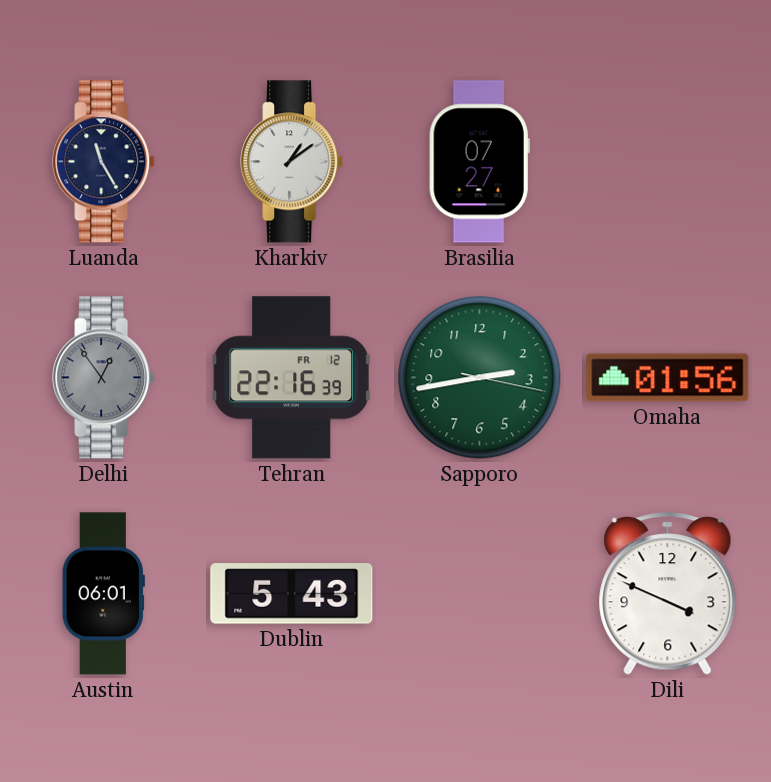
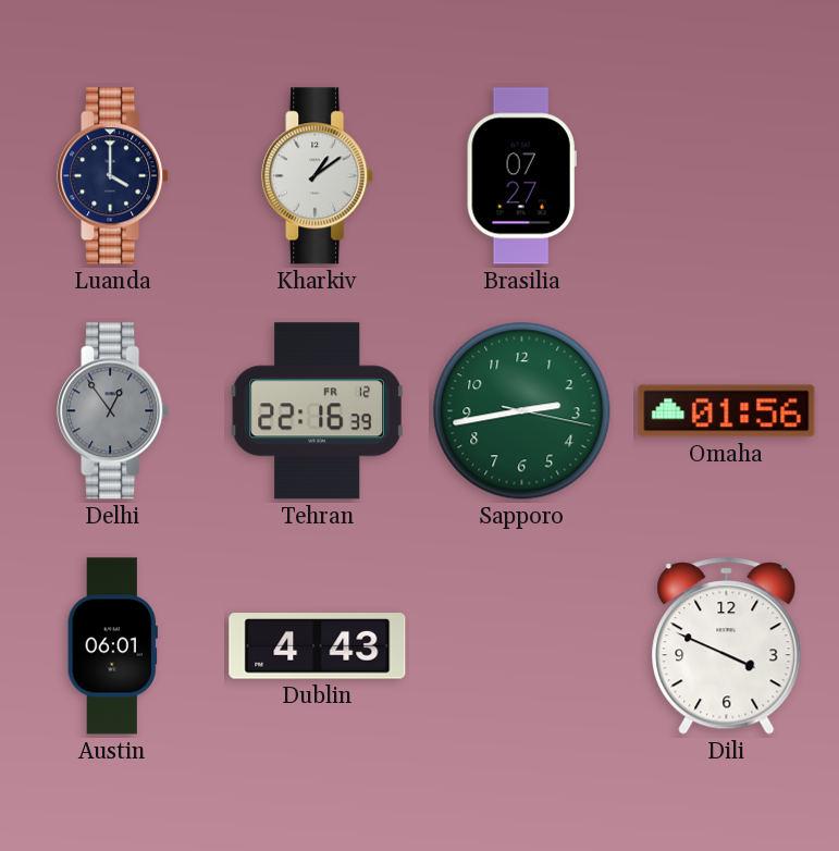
Luanda: 11:25 -> 4:00 (113, 176)
Dublin: 5:43 -> 4:43 (318, 646)
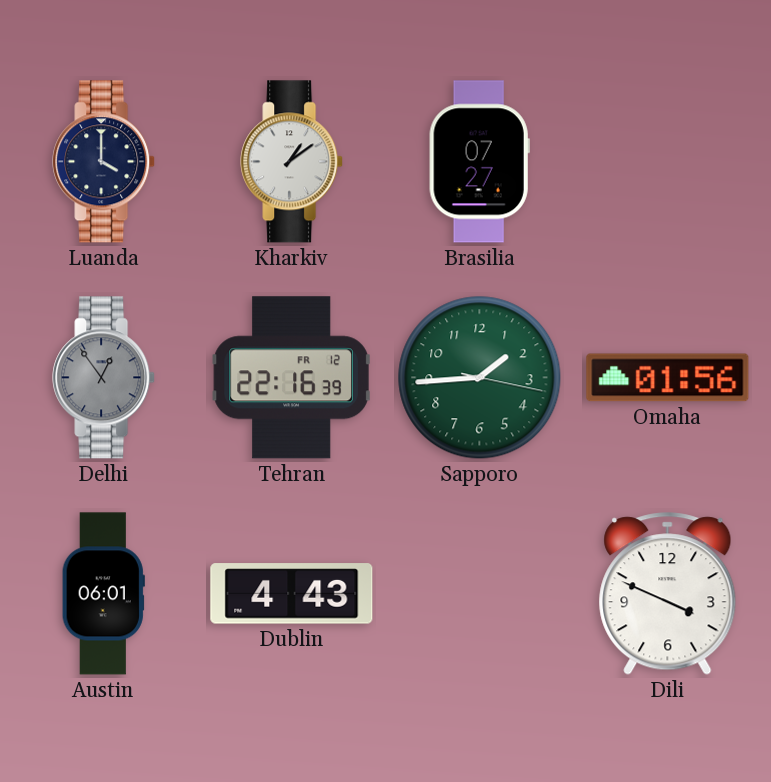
Sapporo: 2:43 -> 1:44 (480, 378)
